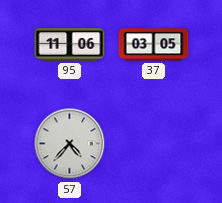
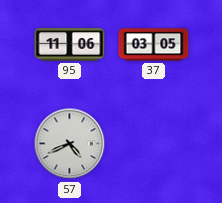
57: 4:37 -> 4:41 (70, 144)
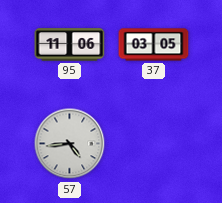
57: 4:41 -> 4:44 (70, 144)
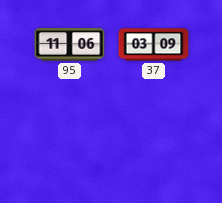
37: 03:05 -> 03:09 (154, 45)
57: 4:44 -> none (70, 144)
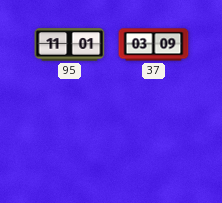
95: 11:06 -> 11:01 (70, 45)
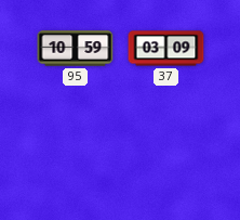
95: 11:01 -> 10:59 (76, 49)
